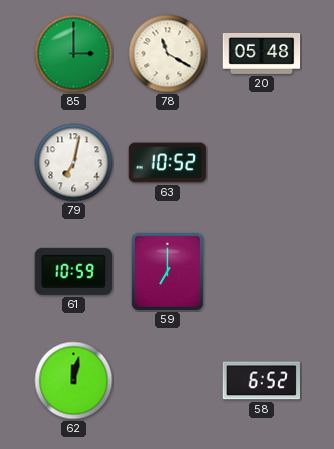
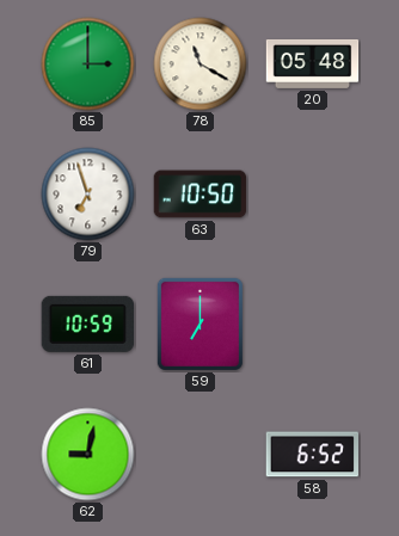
79: 7:02 -> 6:57 (88, 195)
63: 10:52 -> 10:50 (201, 195)
62: 12:02 -> 9:02 (88, 455)
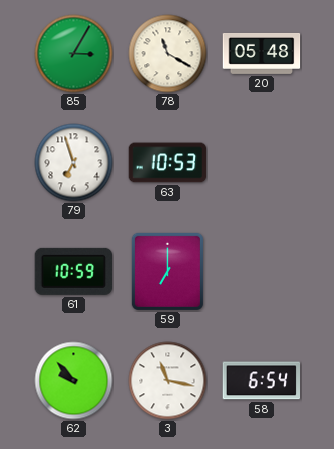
85: 3:00 -> 3:05 (74, 54)
63: 10:50 -> 10:53 (168, 163)
62: 9:02 -> 9:53 (74, 381)
3: none -> 11:17 (168, 381)
58: 6:52 -> 6:54 (261, 381)
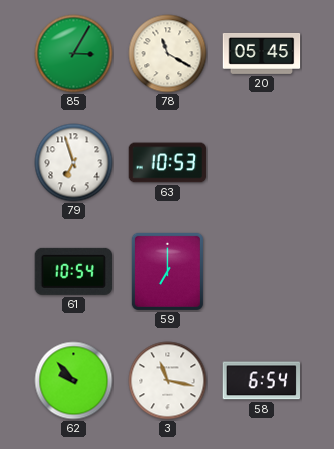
20: 05:48 -> 05:45 (262, 53)
61: 10:59 -> 10:54 (73, 271)
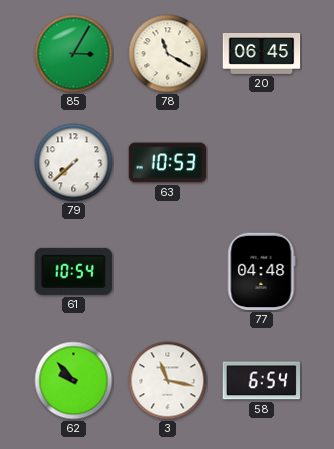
20: 05:45 -> 06:45 (262, 53)
79: 6:57 -> 7:38 (74, 163)
59: 7:00 -> none (167, 271)
77: none -> 04:48 (261, 272)
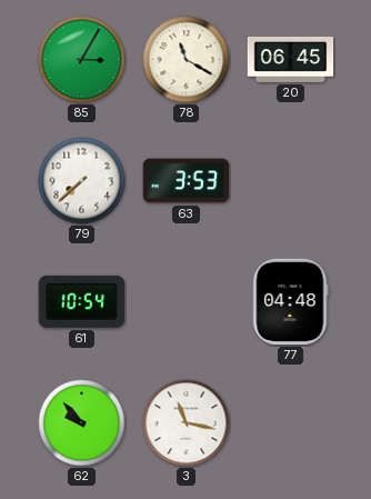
63: 10:53 -> 3:53 (187, 181)
58: 6:54 -> none (261, 381)
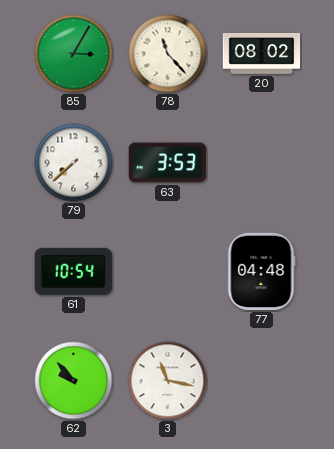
78: 11:20 -> 11:23 (168, 54)
20: 06:45 -> 08:02 (262, 53)
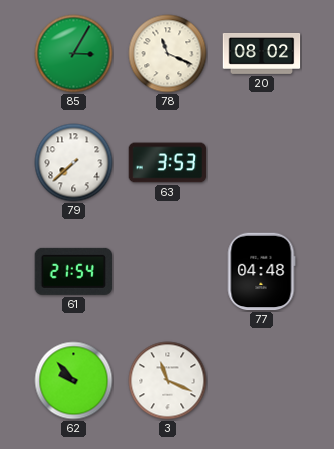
78: 11:23 -> 11:19 (168, 54)
61: 10:54 -> 21:54 (73, 271)
3: 11:17 -> 11:19 (168, 381)
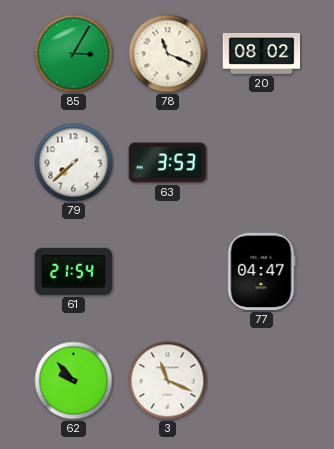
77: 04:48 -> 04:47 (261, 272)
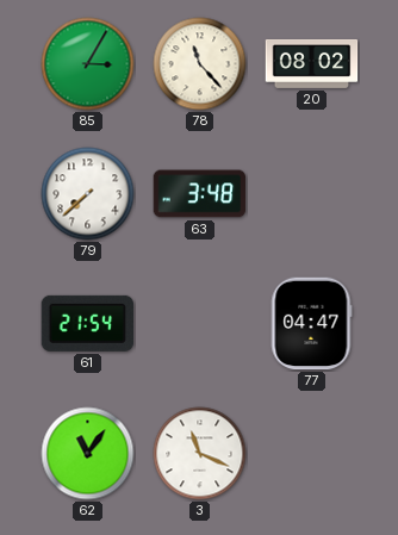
78: 11:19 -> 11:23 (200, 64)
63: 3:53 -> 3:48 (200, 194)
62: 9:53 -> 11:06 (88, 454)
